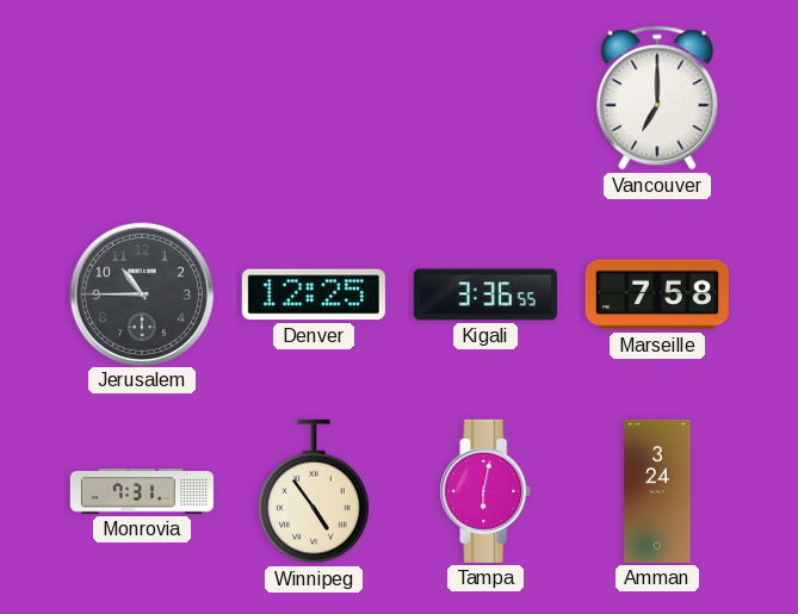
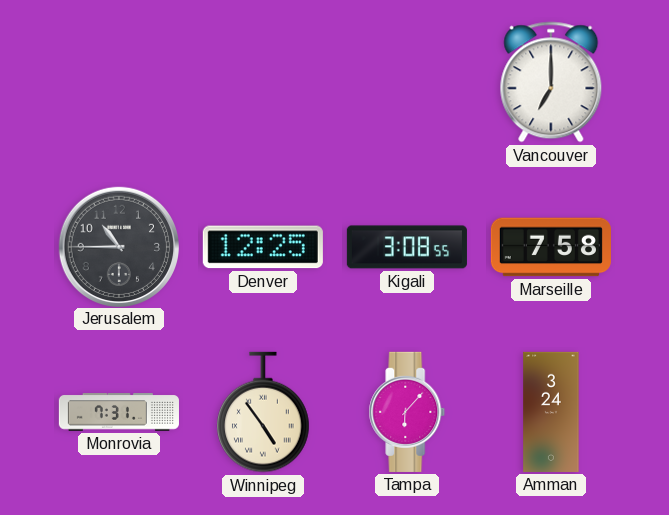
Kigali: 3:36 -> 3:08 (407, 247)
Tampa: 6:02 -> 6:07 (407, 412)
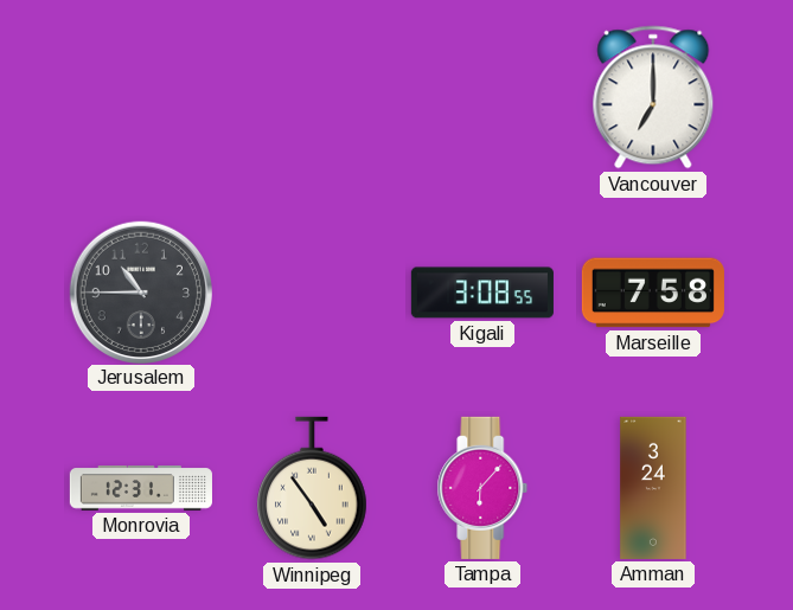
Denver: 12:25 -> none (263, 247)
Monrovia: 7:31 -> 12:31 (141, 488)
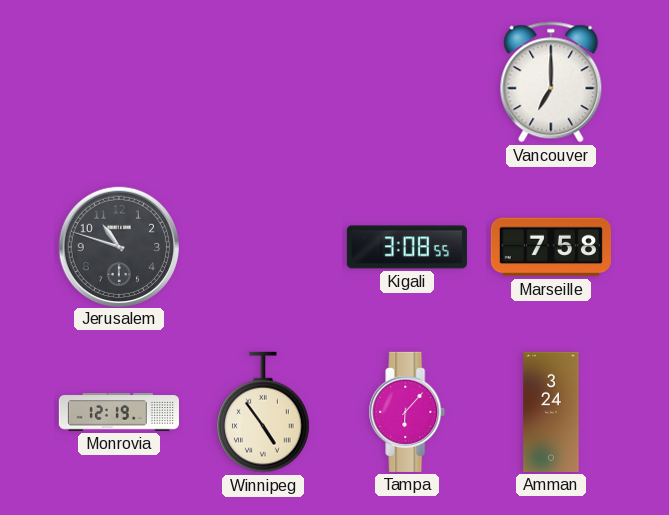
Jerusalem: 10:45 -> 10:48 (118, 246)
Monrovia: 12:31 -> 12:19 (119, 412)
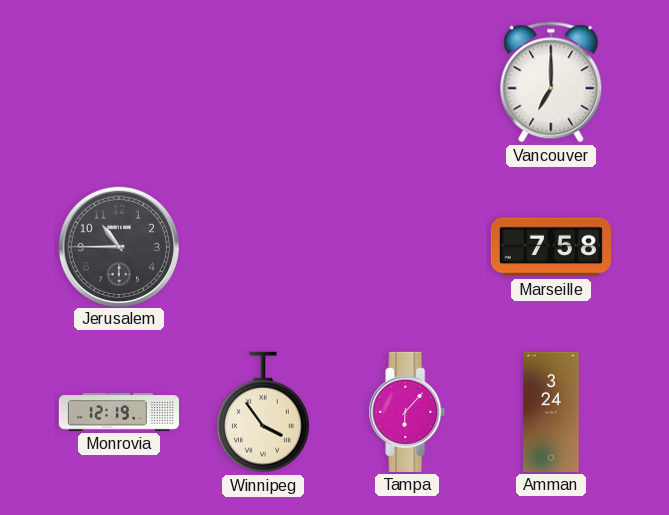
Jerusalem: 10:48 -> 10:45 (118, 246)
Kigali: 3:08 -> none (407, 247)
Winnipeg: 4:54 -> 3:54 (263, 412)
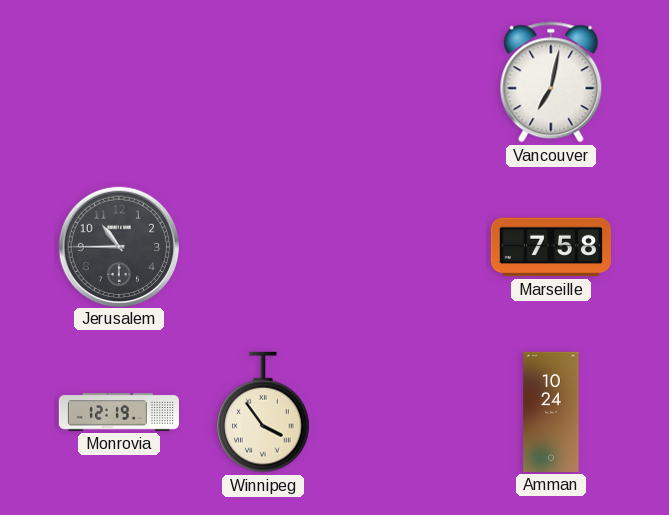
Vancouver: 7:00 -> 7:02 (551, 82)
Tampa: 6:07 -> none (407, 412)
Amman: 3:24 -> 10:24 (551, 412)
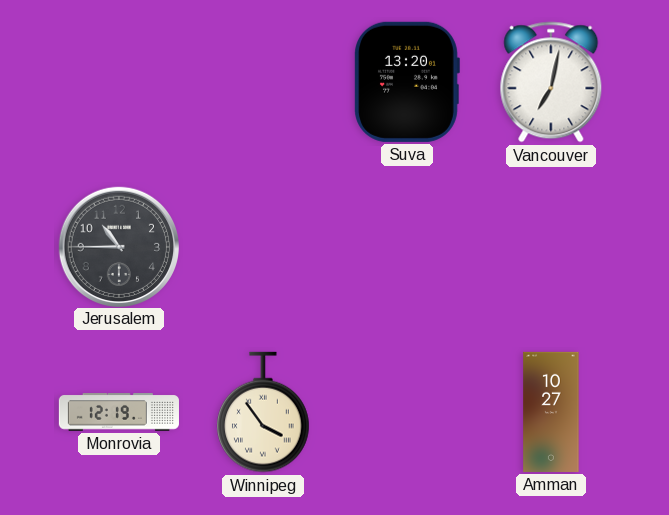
Suva: none -> 13:20 (407, 82)
Marseille: 7:58 -> none (551, 247)
Amman: 10:24 -> 10:27 (551, 412)
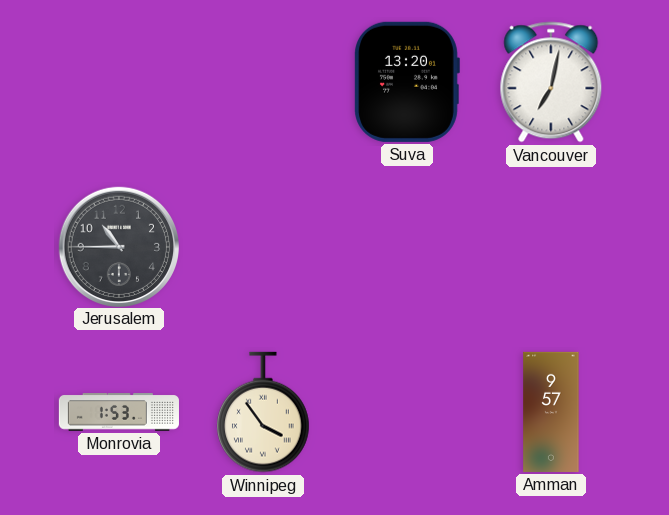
Monrovia: 12:19 -> 1:53 (119, 412)
Amman: 10:27 -> 9:57 (551, 412)
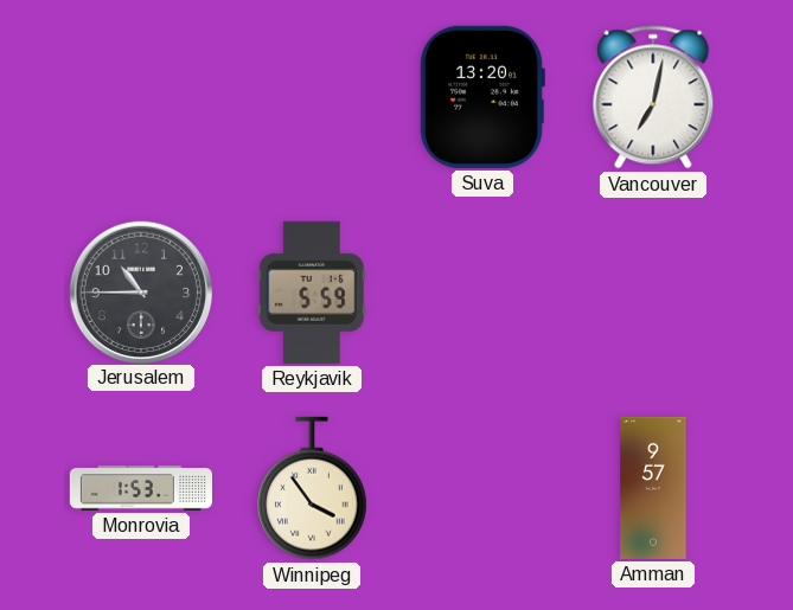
Reykjavik: none -> 5:59 (312, 293)
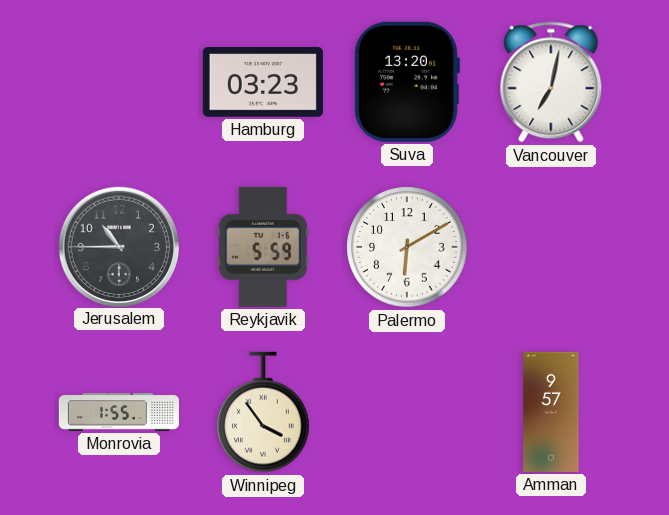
Hamburg: none -> 03:23 (263, 82)
Palermo: none -> 6:10 (407, 247)
Monrovia: 1:53 -> 1:55 (119, 412)
